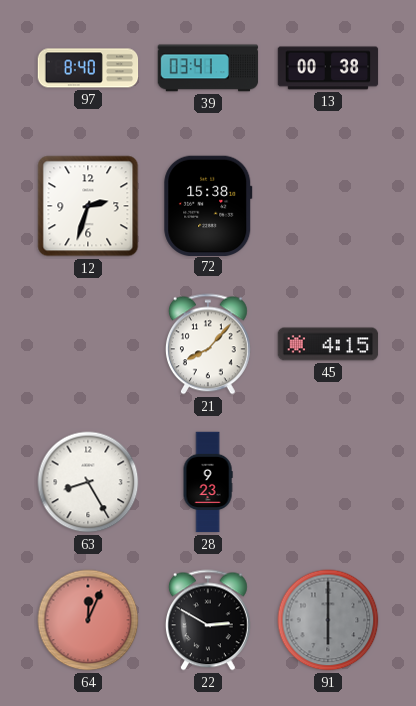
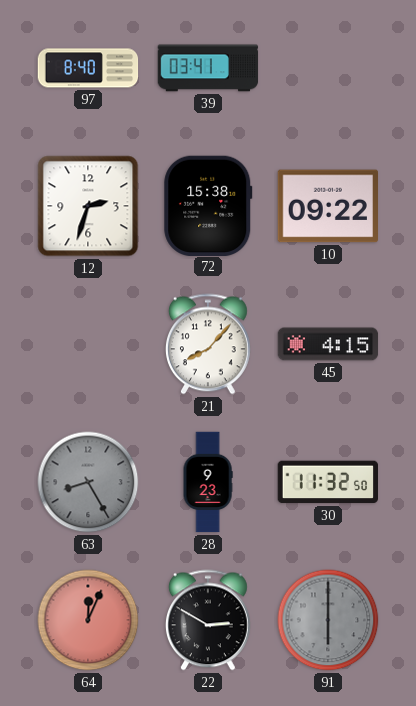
13: 00:38 -> none (328, 68)
10: none -> 09:22 (327, 206)
63 dial: white -> grey (88, 482)
30: none -> 11:32 (327, 482)
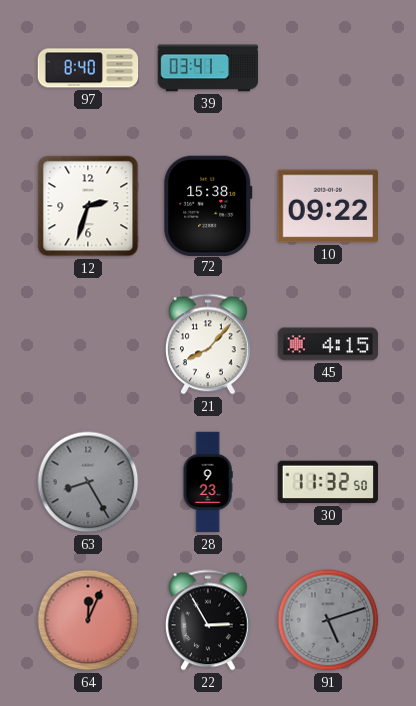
22: 2:50 -> 2:55 (208, 620)
91: 6:00 -> 5:12 (328, 620)
